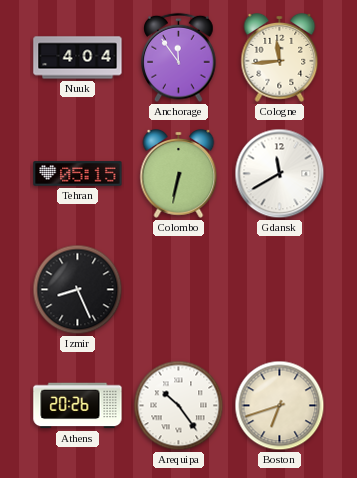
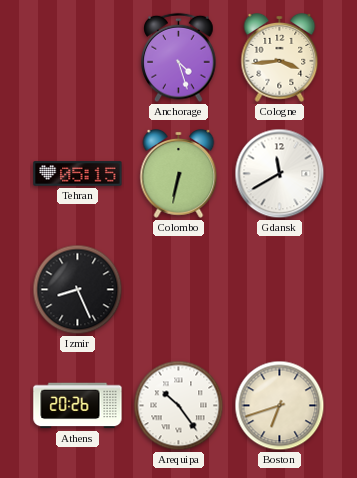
Nuuk: 4:04 -> none (78, 58)
Anchorage: 11:54 -> 4:27 (179, 58)
Cologne: 11:44 -> 3:44 (280, 58)
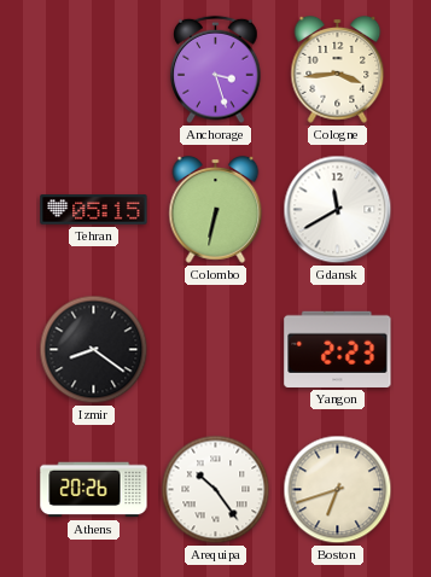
Anchorage: 4:27 -> 3:27 (216, 70)
Izmir: 8:26 -> 8:21 (94, 350)
Yangon: none -> 2:23 (338, 349)
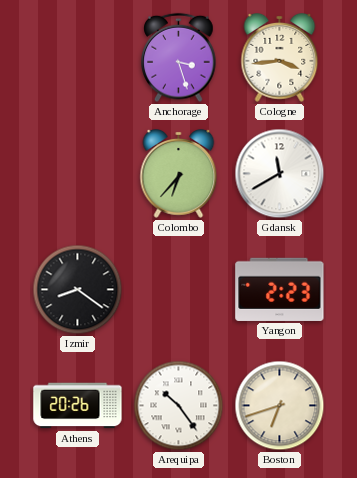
Tehran: 05:15 -> none (94, 210)
Colombo: 6:32 -> 6:37 (179, 174)
